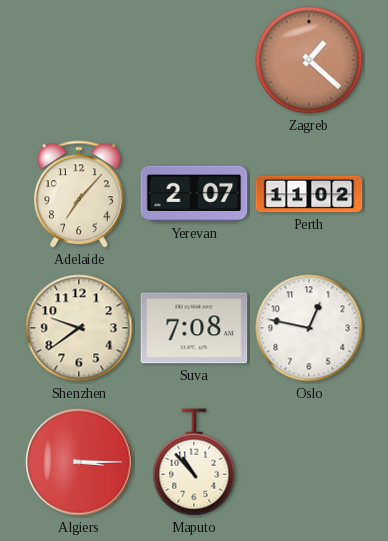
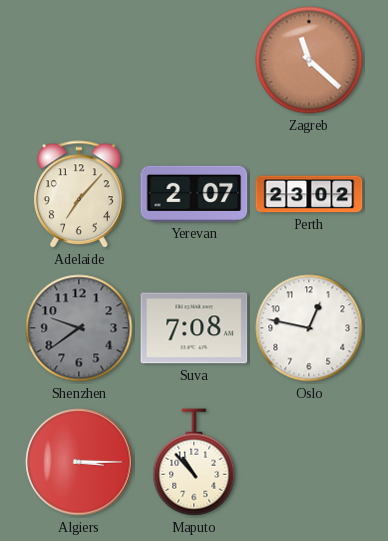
Zagreb: 1:22 -> 11:22 (309, 60)
Perth: 11:02 -> 23:02 (309, 194)
Shenzhen dial: cream -> grey (79, 328)
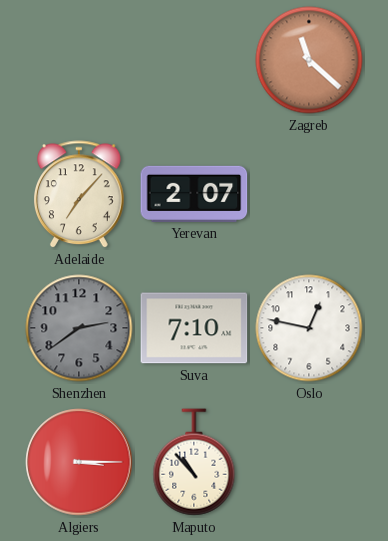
Perth: 23:02 -> none (309, 194)
Shenzhen: 9:39 -> 2:39 (79, 328)
Suva: 7:08 -> 7:10 (194, 328)
